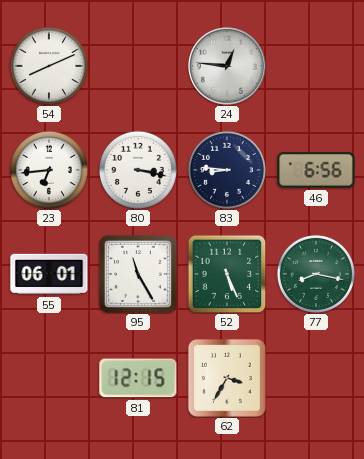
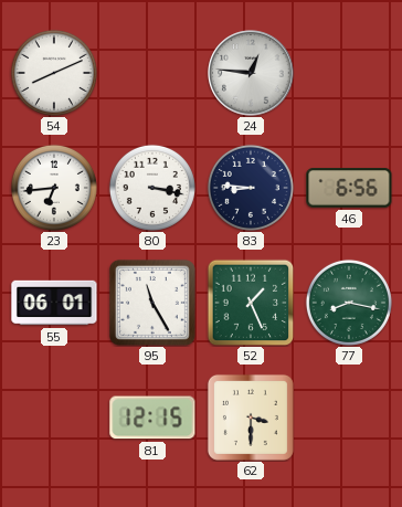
52: 5:26 -> 1:26 (251, 303)
62: 3:35 -> 3:30 (251, 418)
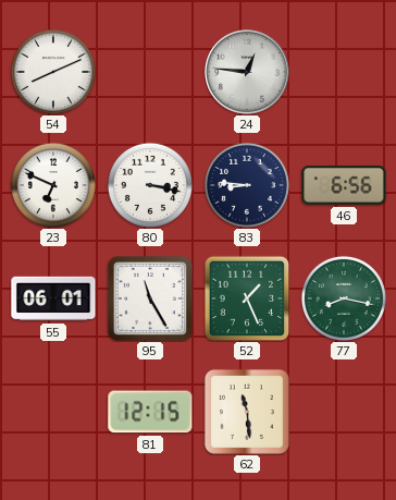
23: 6:44 -> 6:49 (53, 185)
62: 3:30 -> 11:29 (247, 412)
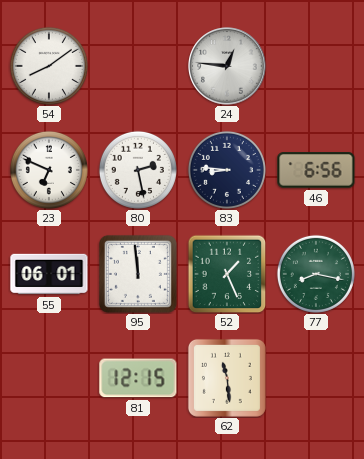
54: 8:11 -> 8:09 (49, 66)
80: 3:17 -> 2:28 (138, 170)
95: 11:25 -> 11:59 (138, 274)
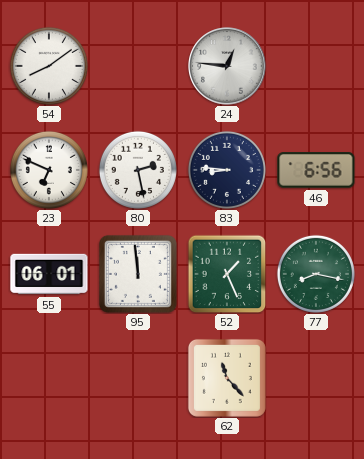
81: 12:15 -> none (138, 378)
62: 11:29 -> 11:23 (227, 378)
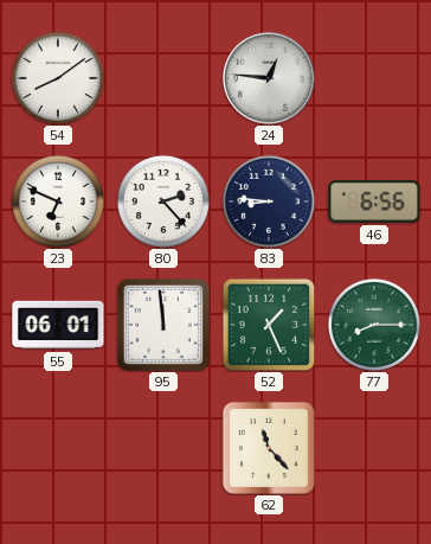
80: 2:28 -> 2:23 (163, 201)
77: 8:17 -> 8:15 (374, 325)
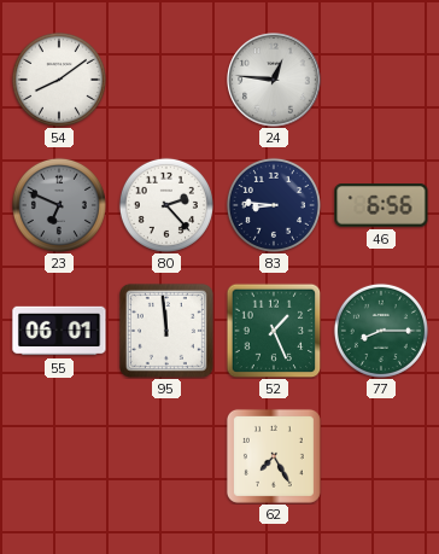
23 dial: white -> grey (59, 205)
62: 11:23 -> 7:25 (274, 456)
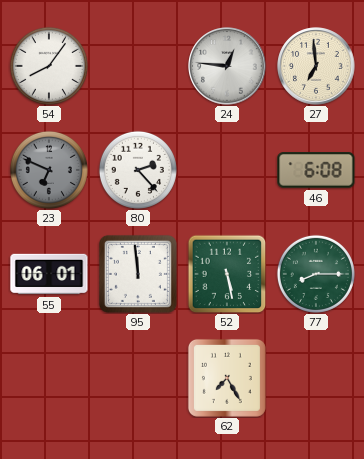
54: 8:09 -> 8:06 (49, 66)
27: none -> 6:59 (316, 66)
83: 8:46 -> none (274, 205)
46: 6:56 -> 6:08 (316, 170)
52: 1:26 -> 5:28 (227, 274)
